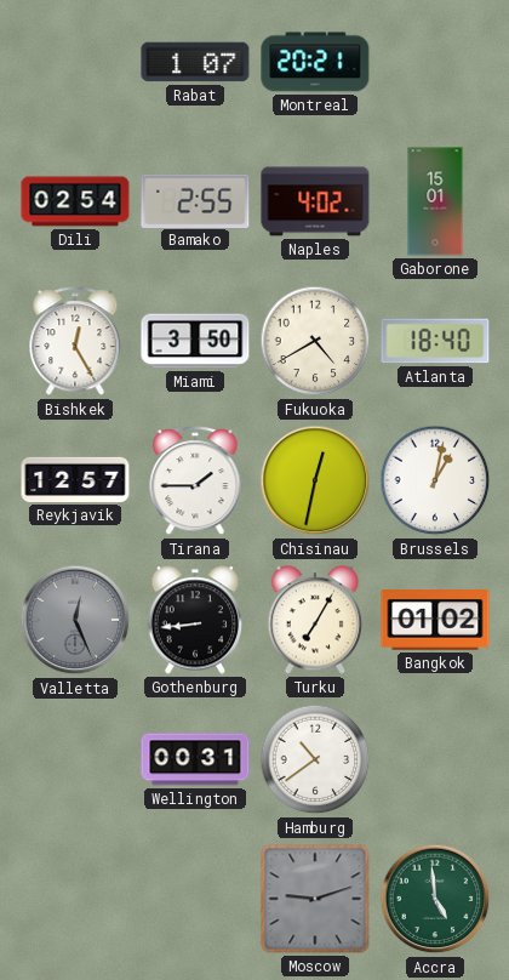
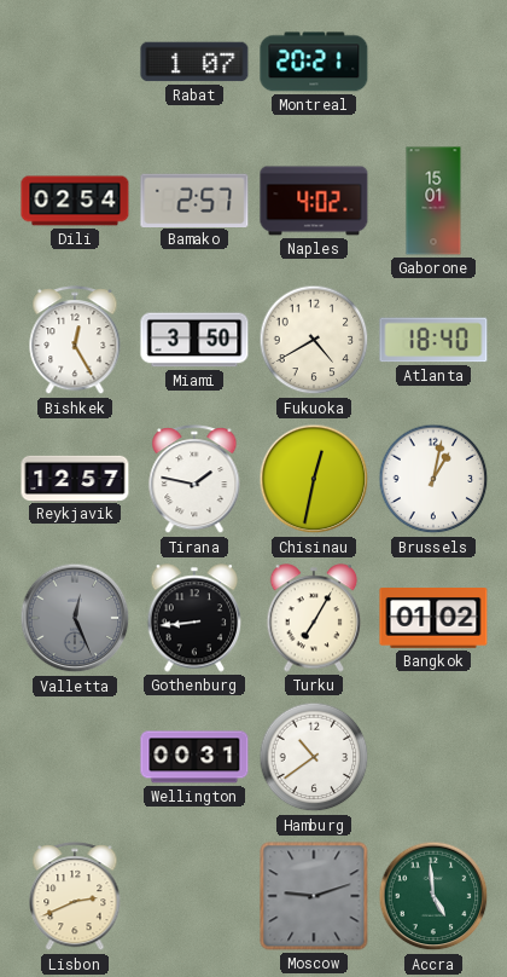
Bamako: 2:55 -> 2:57 (194, 200)
Tirana: 1:45 -> 1:47 (194, 480)
Lisbon: none -> 2:41 (75, 897)
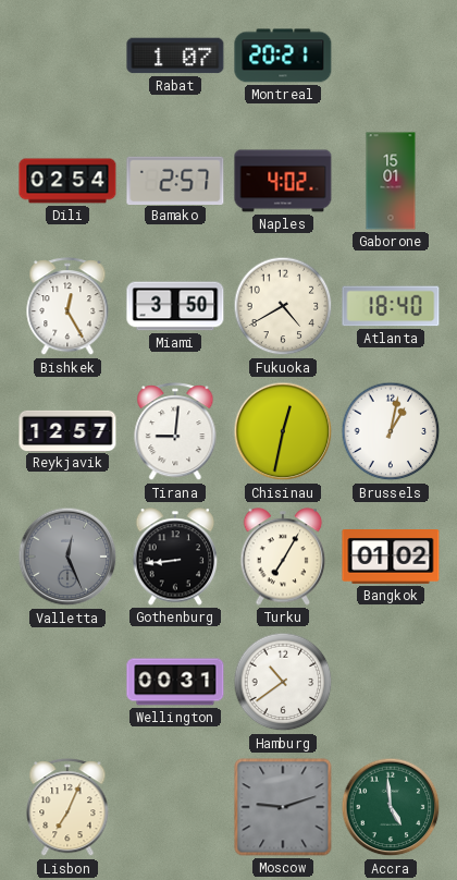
Tirana: 1:47 -> 9:01 (175, 432)
Lisbon: 2:41 -> 7:04 (67, 808)
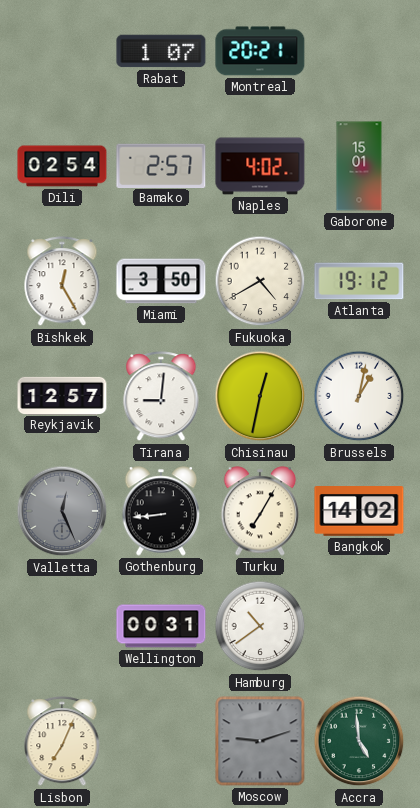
Atlanta: 18:40 -> 19:12 (359, 281)
Bangkok: 01:02 -> 14:02 (359, 512)
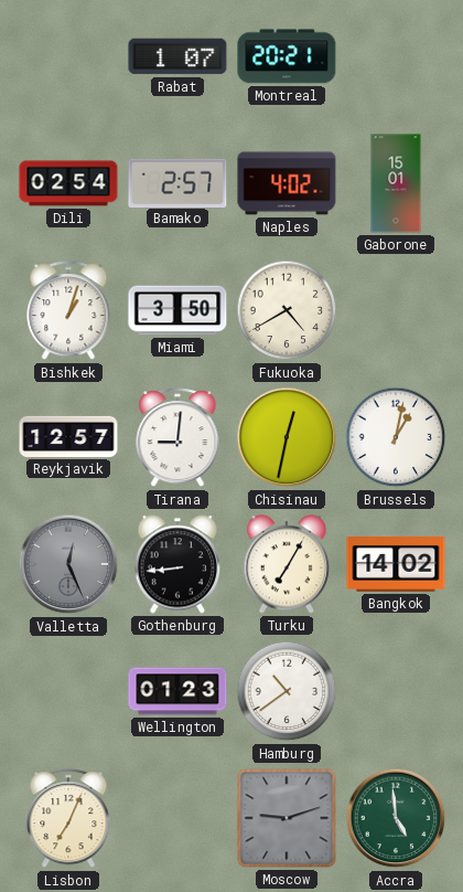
Bishkek: 12:25 -> 1:03 (68, 311)
Atlanta: 19:12 -> none (359, 281)
Wellington: 00:31 -> 01:23 (177, 691)
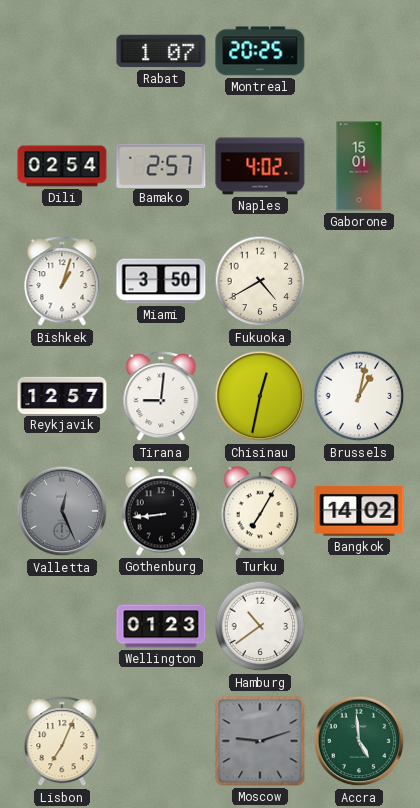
Montreal: 20:21 -> 20:25 (260, 51)
